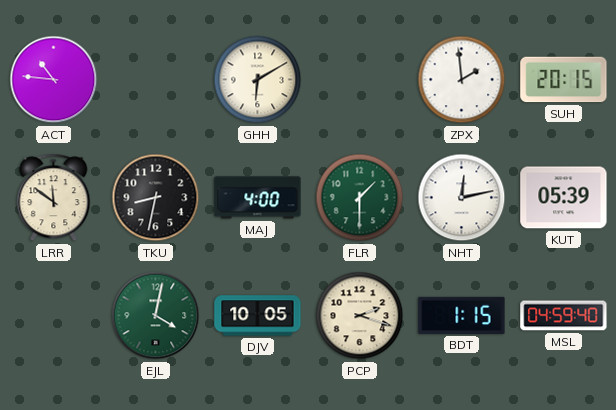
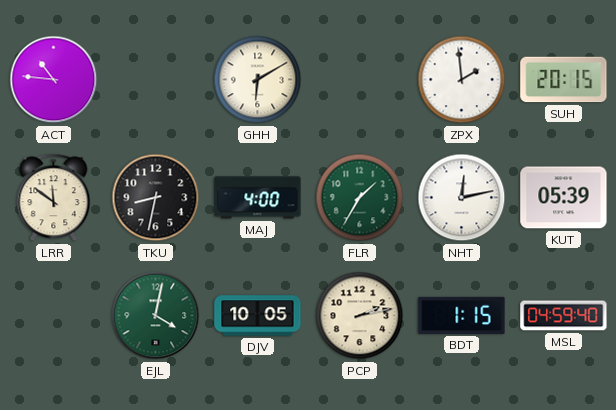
FLR: 1:30 -> 1:35 (360, 198)
PCP: 2:18 -> 2:13 (360, 316)
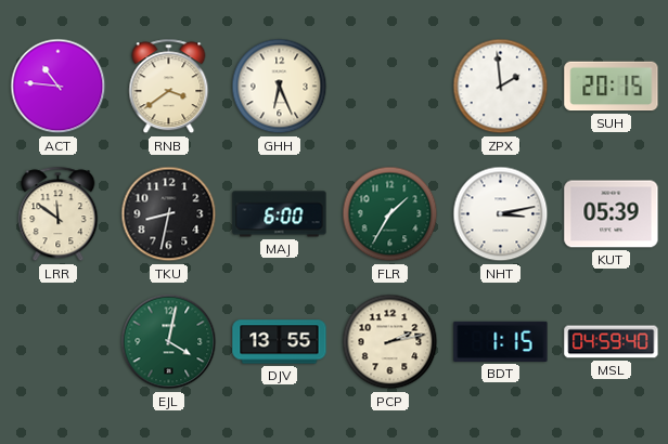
RNB: none -> 3:39 (169, 87)
GHH: 6:10 -> 6:26 (280, 87)
MAJ: 4:00 -> 6:00 (280, 214)
NHT: 12:13 -> 3:13 (501, 214)
DJV: 10:05 -> 13:55 (280, 342)
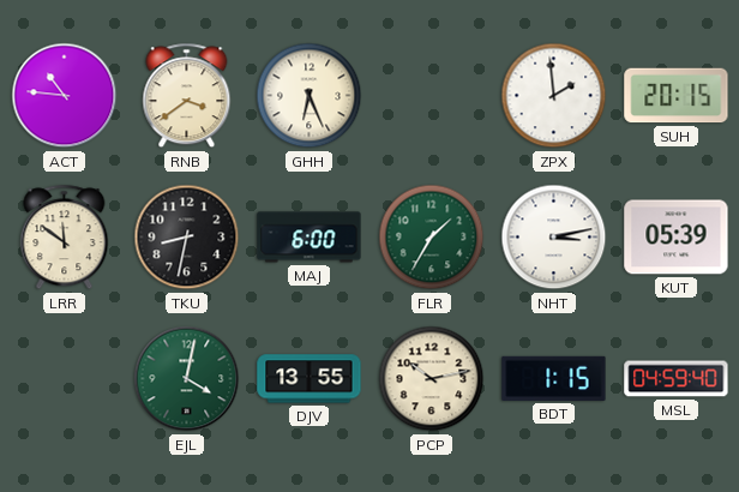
PCP: 2:13 -> 10:13 (432, 379)
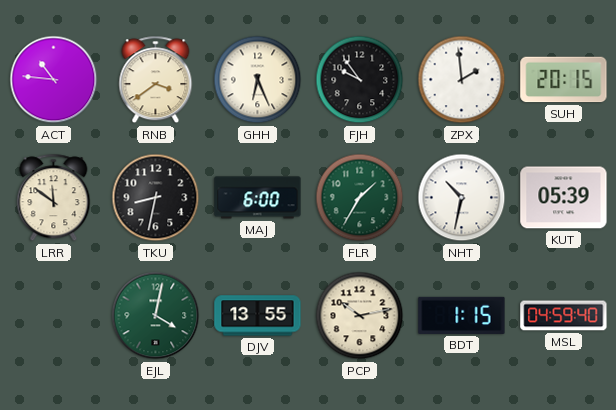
FJH: none -> 9:54 (360, 80)
NHT: 3:13 -> 10:32 (462, 198)
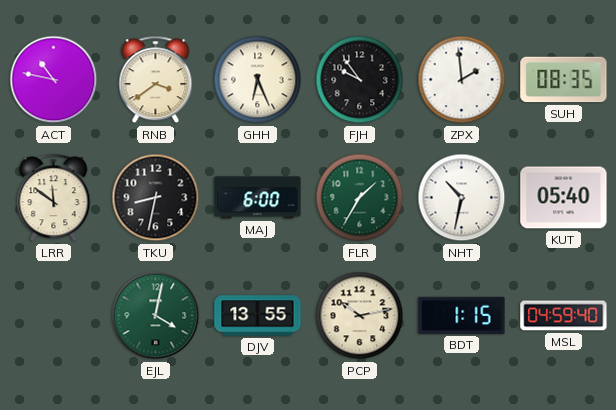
ACT: 10:46 -> 10:47 (54, 80)
SUH: 20:15 -> 08:35 (564, 80)
KUT: 05:39 -> 05:40 (564, 198)
